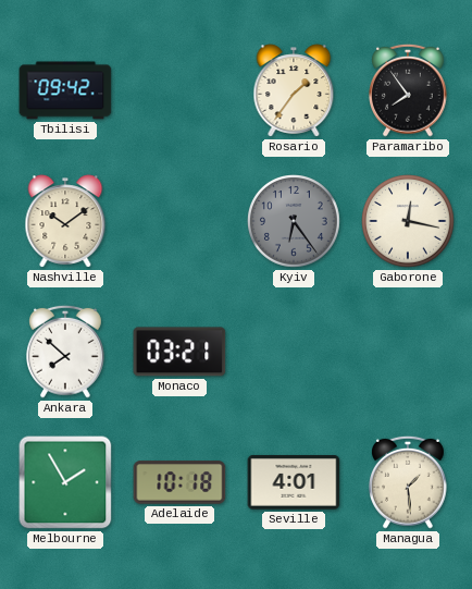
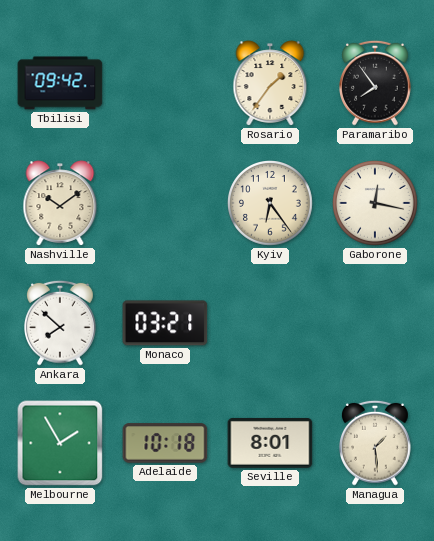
Kyiv dial: grey -> cream (271, 204)
Seville: 4:01 -> 8:01 (270, 443)
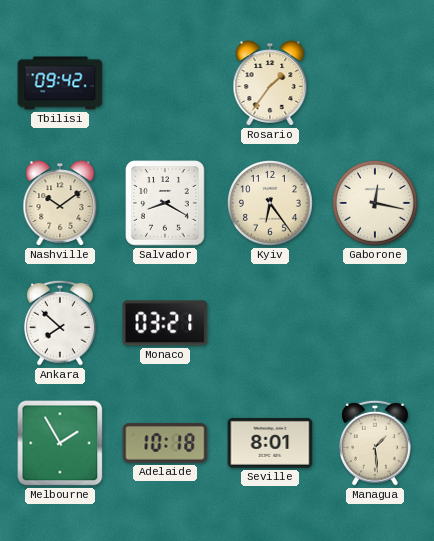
Paramaribo: 7:54 -> none (376, 83)
Salvador: none -> 8:20 (165, 203)
